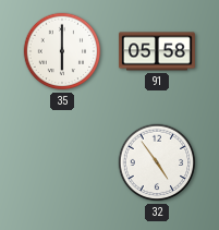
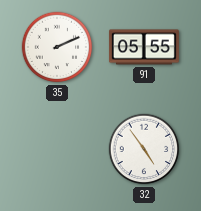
35: 6:00 -> 2:11 (57, 47)
91: 05:58 -> 05:55 (144, 47)
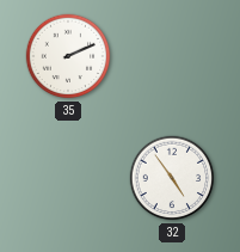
91: 05:55 -> none (144, 47)
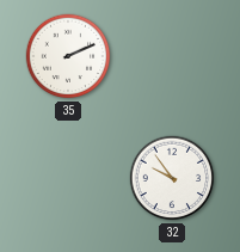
32: 4:54 -> 9:54 (172, 178)
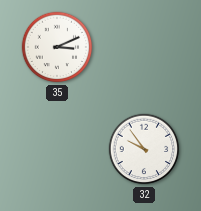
35: 2:11 -> 3:11 (57, 47)
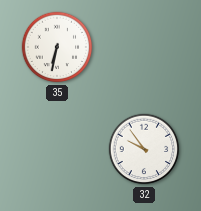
35: 3:11 -> 6:32 (57, 47)
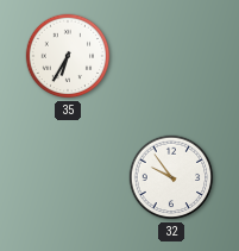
35: 6:32 -> 6:35 (68, 56)
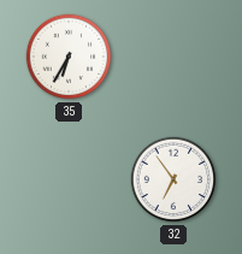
32: 9:54 -> 6:54 (173, 179)
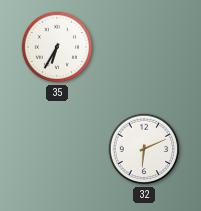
32: 6:54 -> 6:11 (144, 149)
